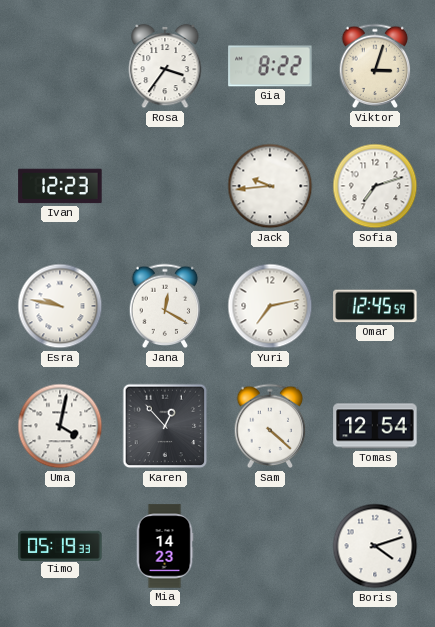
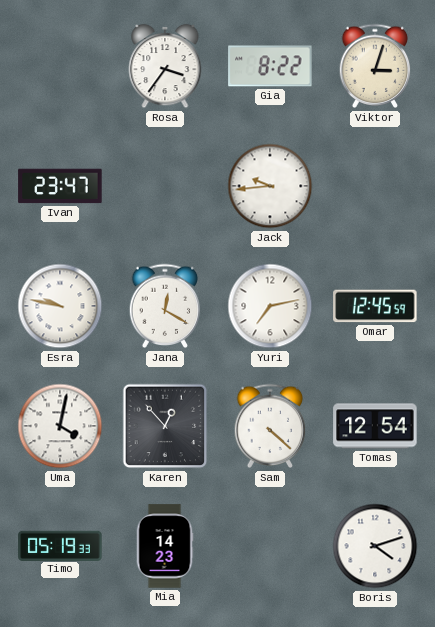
Ivan: 12:23 -> 23:47 (60, 186)
Sofia: 7:12 -> none (375, 186)
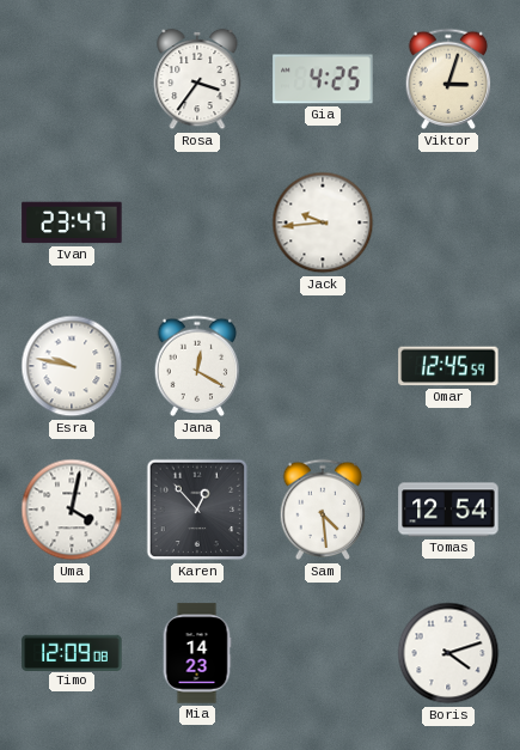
Gia: 8:22 -> 4:25 (323, 79)
Yuri: 7:13 -> none (270, 306)
Sam: 4:22 -> 4:29 (323, 510)
Timo: 05:19 -> 12:09 (72, 652)
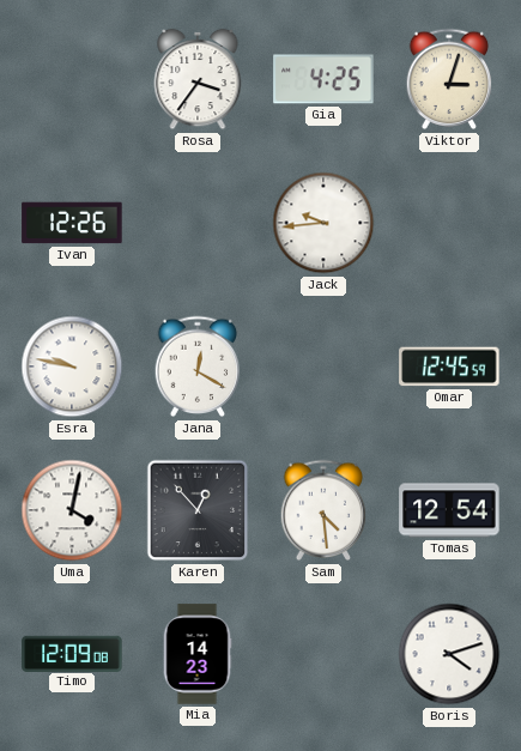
Ivan: 23:47 -> 12:26 (72, 223)
